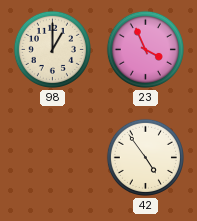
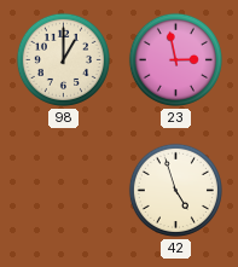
23: 3:56 -> 2:58 (175, 59)
42: 4:54 -> 4:57 (175, 190)
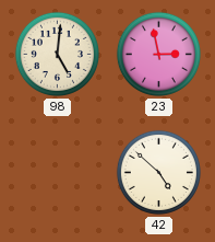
98: 1:00 -> 5:01 (57, 54)
42: 4:57 -> 4:52 (158, 172)
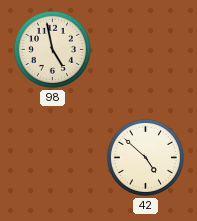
98: 5:01 -> 4:58 (52, 49)
23: 2:58 -> none (158, 54)
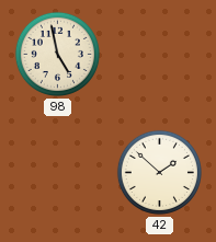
42: 4:52 -> 1:52 (159, 172)
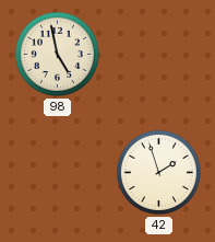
42: 1:52 -> 1:57 (158, 172)
